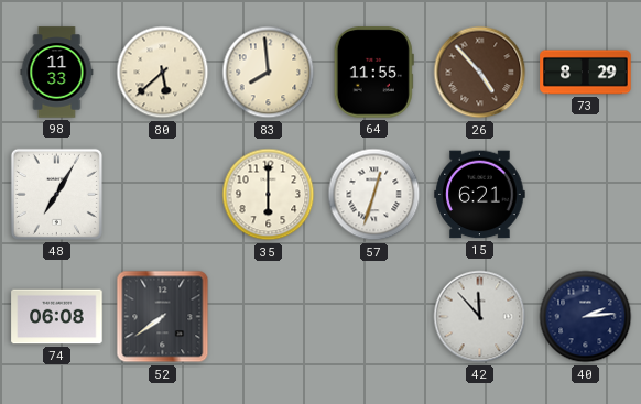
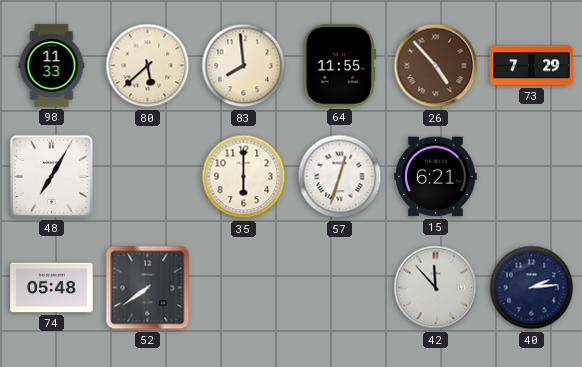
73: 8:29 -> 7:29 (532, 66)
74: 06:08 -> 05:48 (52, 288)
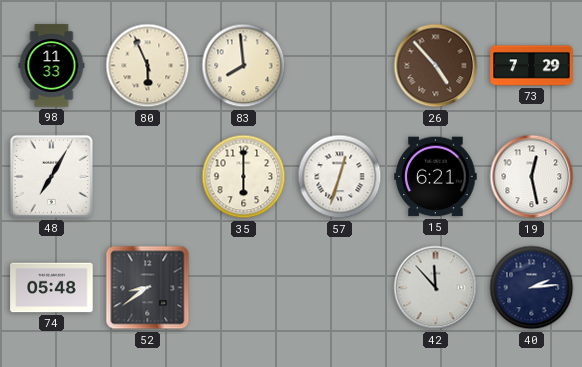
80: 5:38 -> 5:56 (148, 66)
64: 11:55 -> none (339, 66)
19: none -> 12:28 (532, 177)
52: 7:39 -> 8:39 (148, 288)
